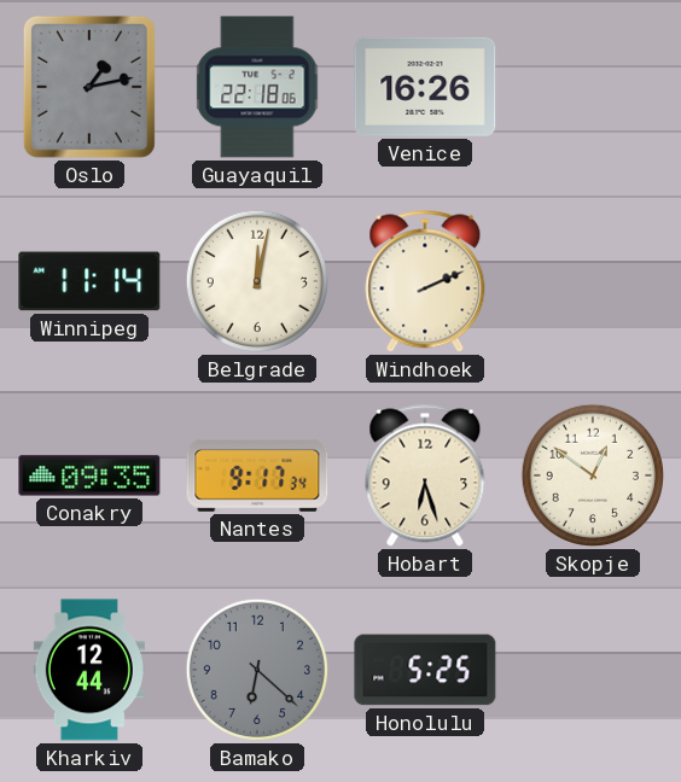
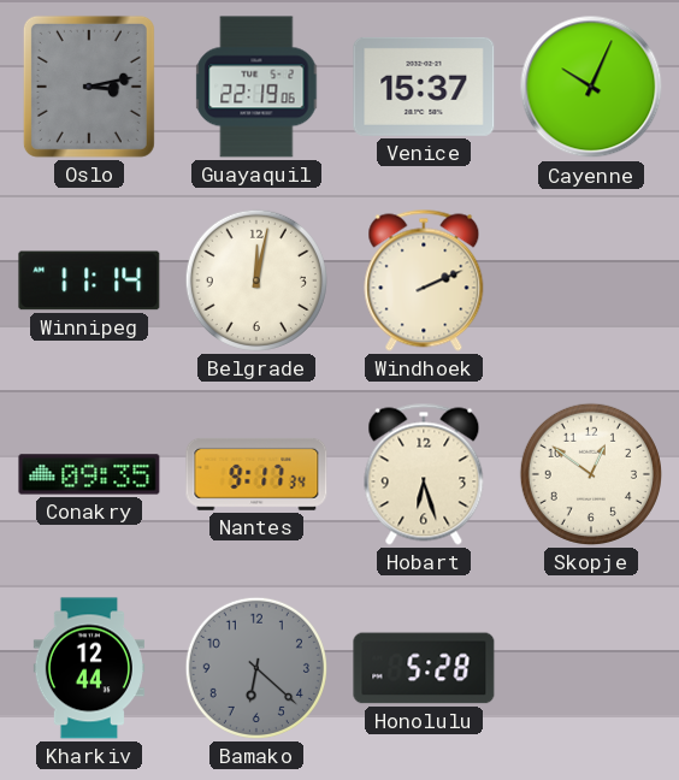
Oslo: 1:13 -> 3:13 (89, 87)
Guayaquil: 22:18 -> 22:19 (256, 87)
Venice: 16:26 -> 15:37 (424, 87)
Cayenne: none -> 10:04 (591, 87)
Honolulu: 5:25 -> 5:28 (424, 668)
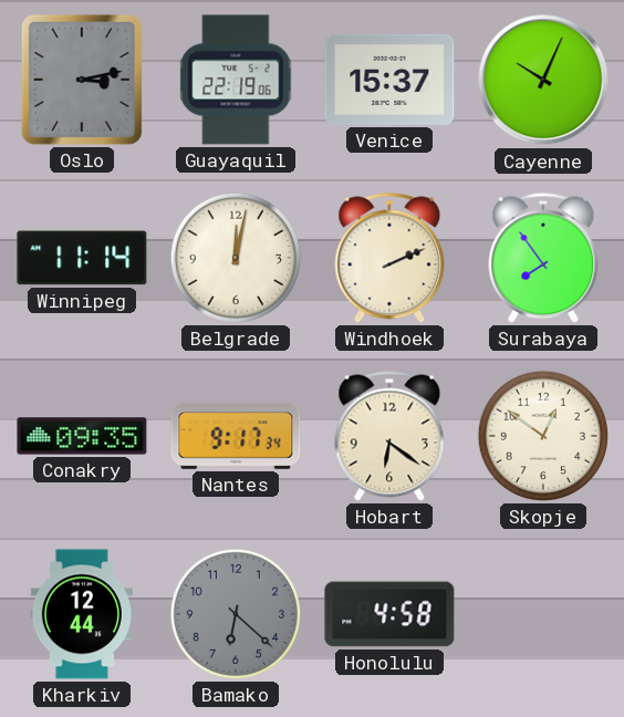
Surabaya: none -> 7:54 (543, 258)
Hobart: 6:27 -> 6:21 (389, 436)
Honolulu: 5:28 -> 4:58 (389, 614)
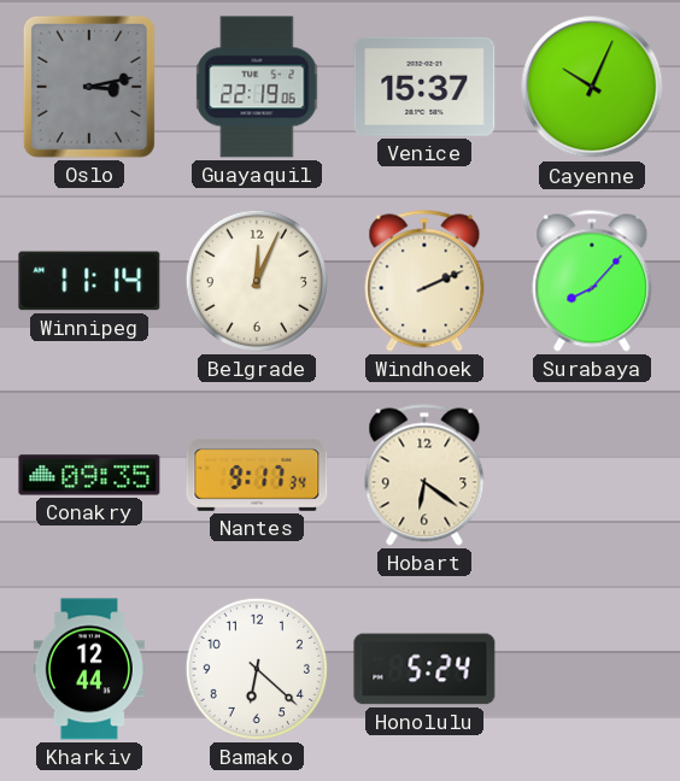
Belgrade: 12:02 -> 12:04 (257, 281)
Surabaya: 7:54 -> 8:07 (592, 281)
Skopje: 12:51 -> none (543, 436)
Bamako dial: grey -> white (257, 669)
Honolulu: 4:58 -> 5:24 (424, 669)
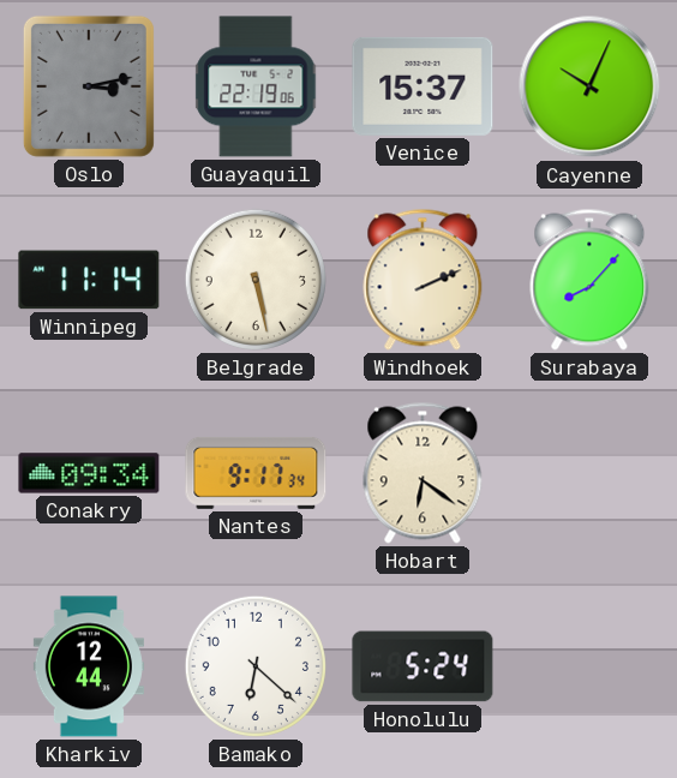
Belgrade: 12:04 -> 5:28 (256, 280)
Conakry: 09:35 -> 09:34 (89, 473)
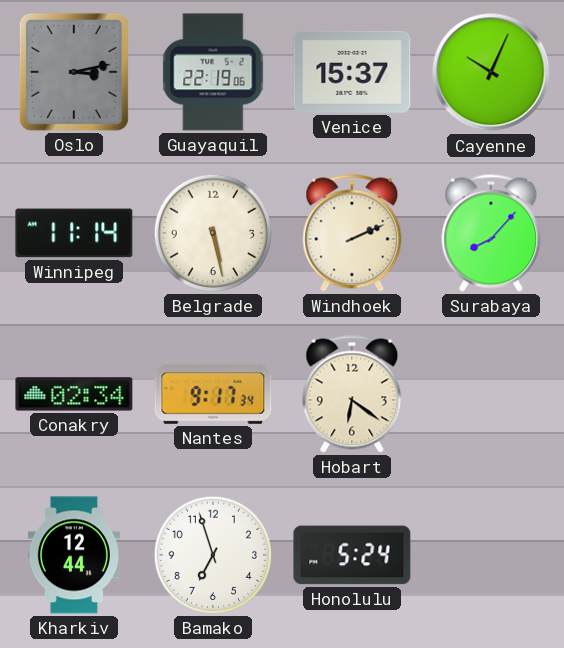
Conakry: 09:34 -> 02:34 (74, 394)
Bamako: 6:22 -> 6:57 (213, 555)
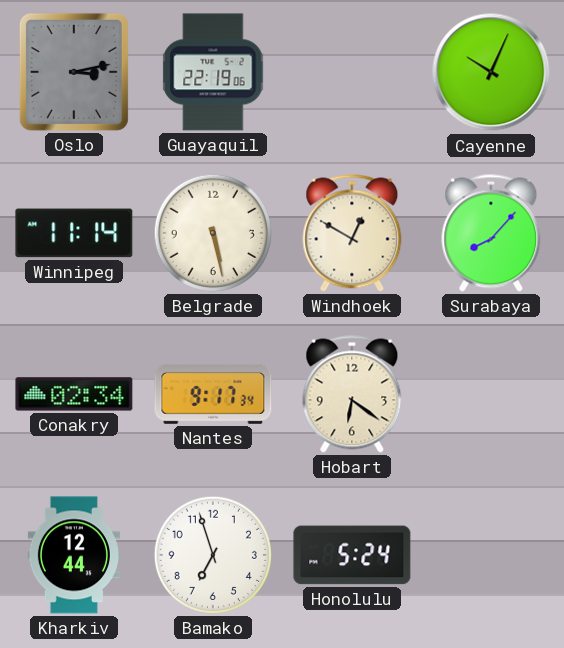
Venice: 15:37 -> none (352, 72)
Windhoek: 2:11 -> 12:50 (352, 233)
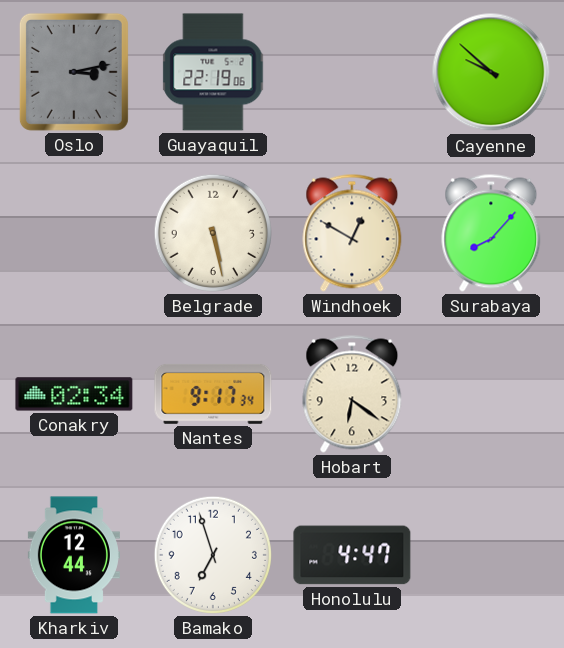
Cayenne: 10:04 -> 9:52 (491, 72)
Winnipeg: 11:14 -> none (74, 233)
Honolulu: 5:24 -> 4:47 (352, 555)
